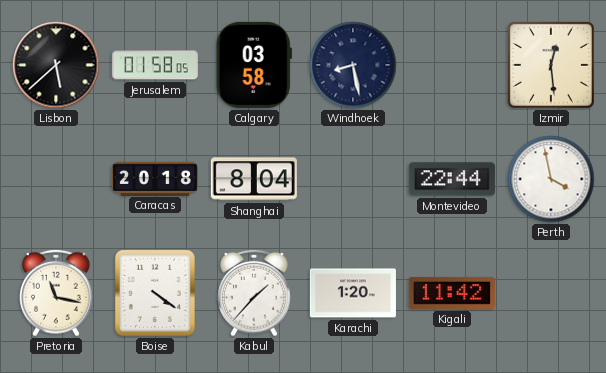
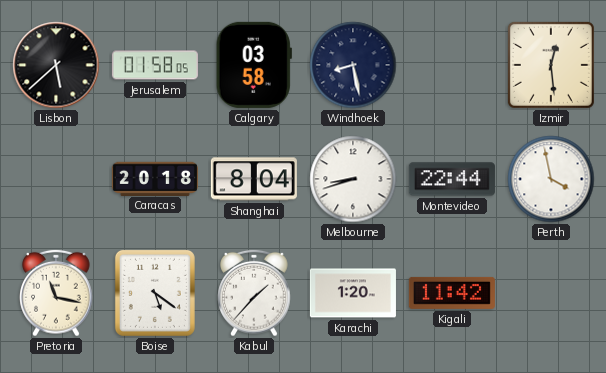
Melbourne: none -> 8:42 (353, 179)
Boise: 4:21 -> 5:21 (155, 293)
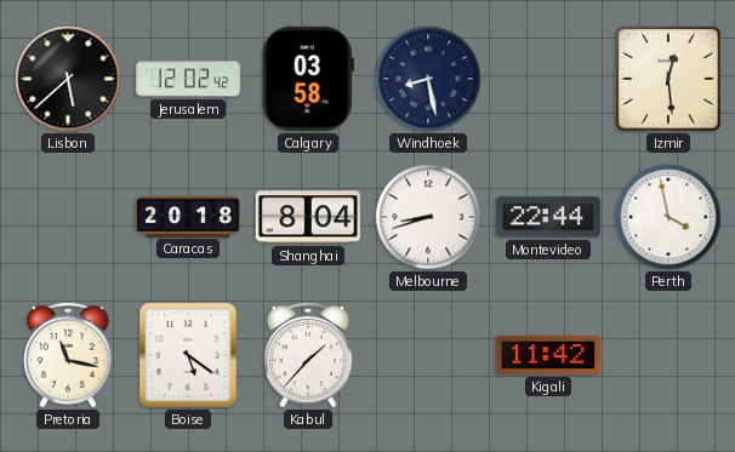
Jerusalem: 01:58 -> 12:02 (188, 79)
Karachi: 1:20 -> none (353, 293)
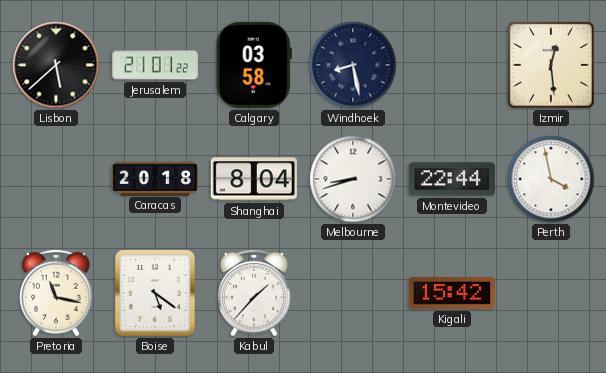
Jerusalem: 12:02 -> 21:01 (155, 65)
Kigali: 11:42 -> 15:42 (452, 293)
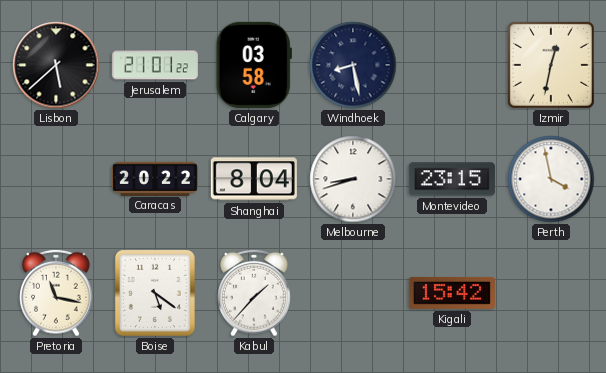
Izmir: 12:29 -> 12:32 (551, 65)
Caracas: 20:18 -> 20:22 (155, 178)
Montevideo: 22:44 -> 23:15 (452, 179)
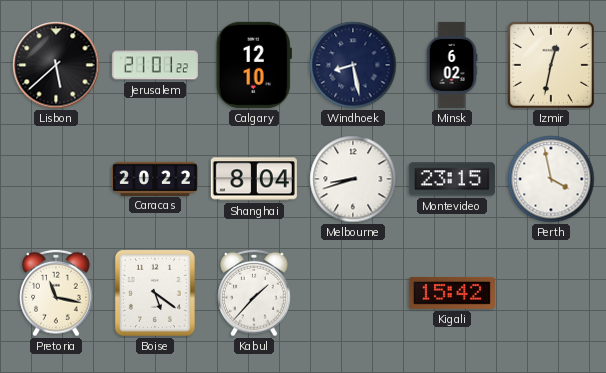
Calgary: 03:58 -> 12:10 (254, 65)
Minsk: none -> 6:02 (452, 65)
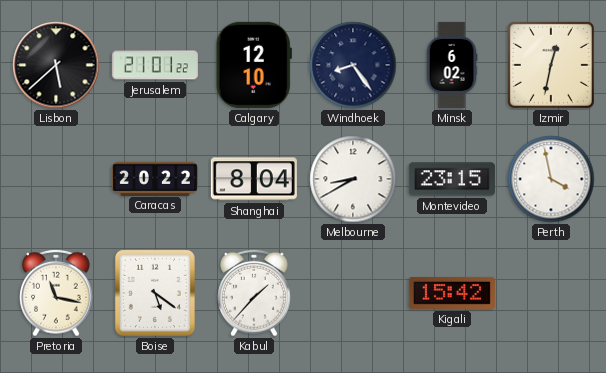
Windhoek: 8:28 -> 8:24 (353, 65)
Melbourne: 8:42 -> 8:40 (353, 179)
